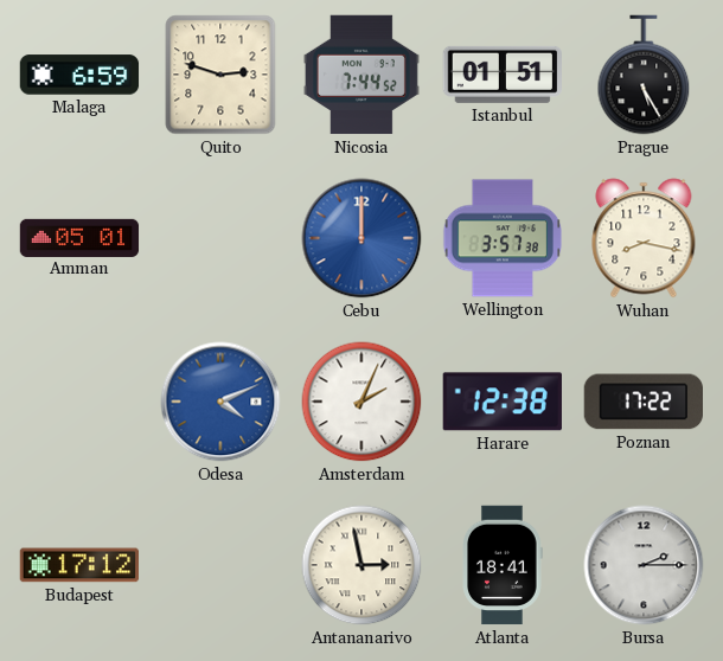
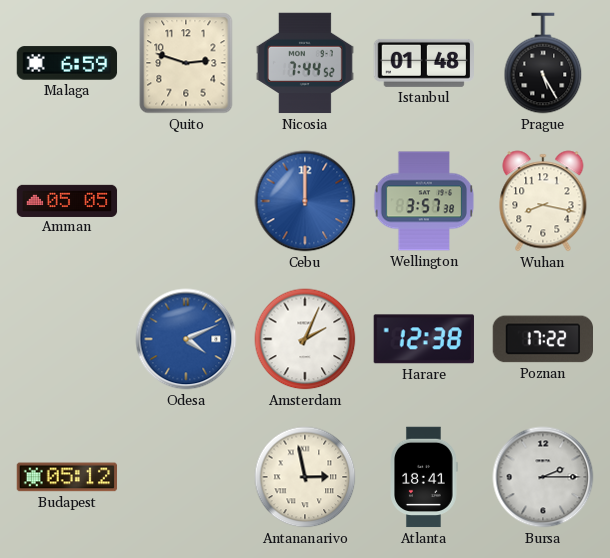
Istanbul: 01:51 -> 01:48 (423, 63)
Amman: 05:01 -> 05:05 (67, 200)
Budapest: 17:12 -> 05:12 (66, 477)
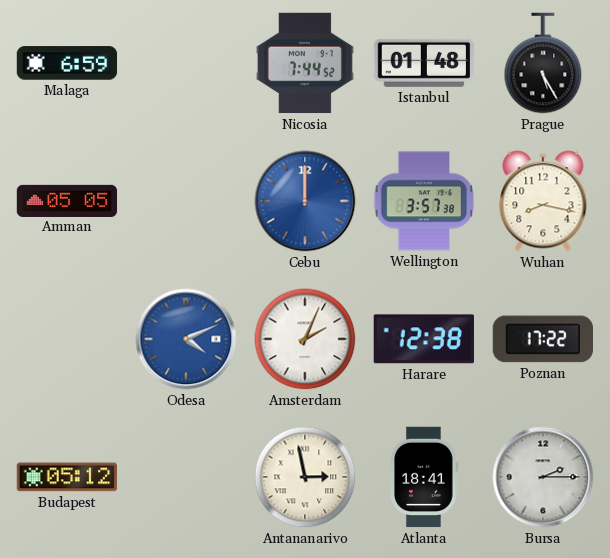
Quito: 2:48 -> none (186, 63)
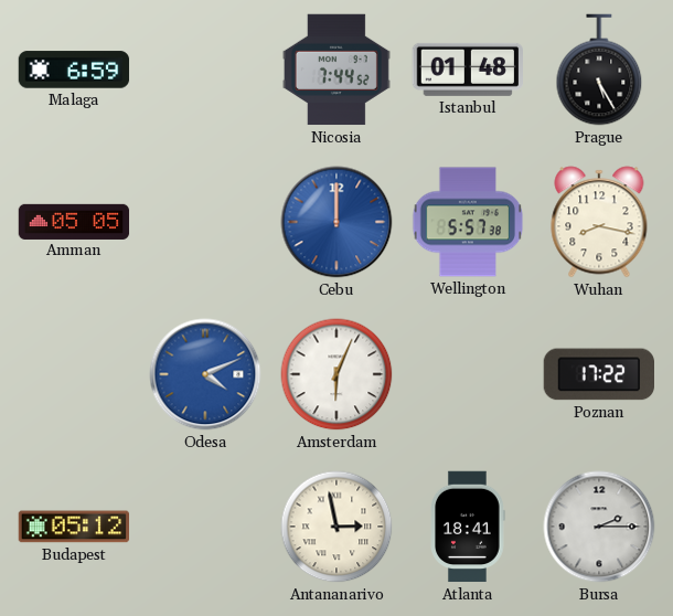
Wellington: 3:57 -> 5:57 (468, 222)
Amsterdam: 2:04 -> 6:04 (336, 374)
Harare: 12:38 -> none (424, 339)
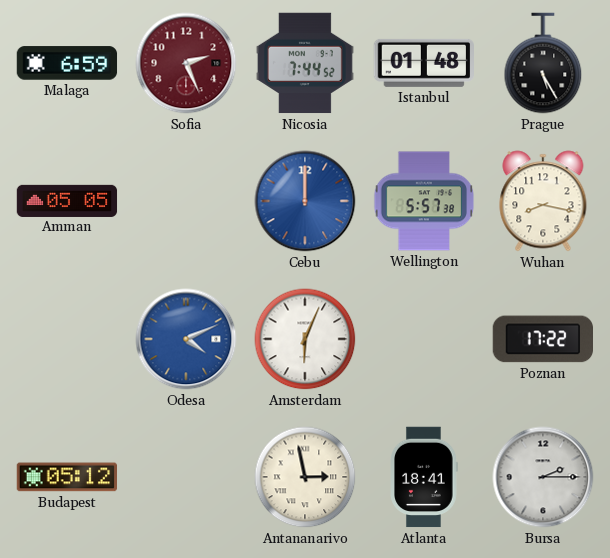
Sofia: none -> 2:26 (186, 63)
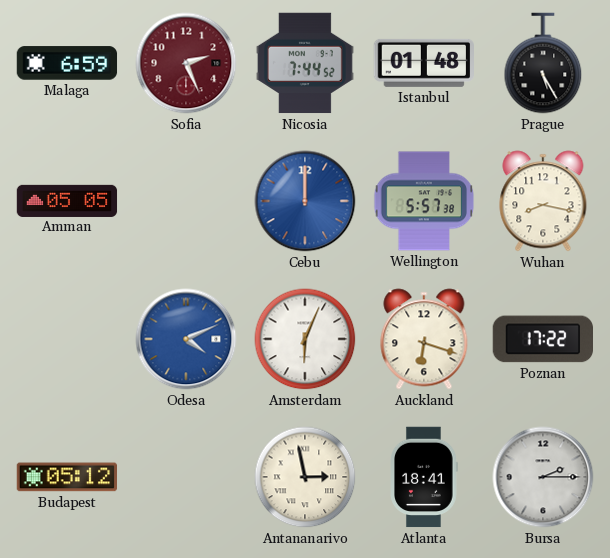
Auckland: none -> 6:18 (424, 339)
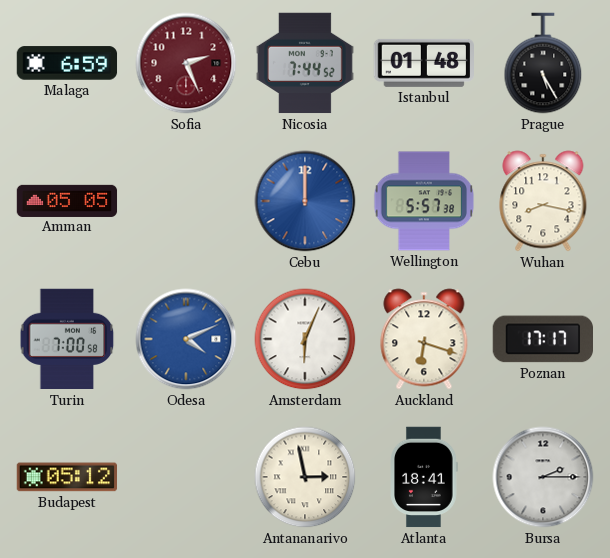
Turin: none -> 7:00 (67, 339)
Poznan: 17:22 -> 17:17 (542, 339)
